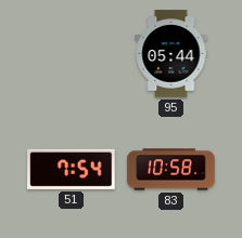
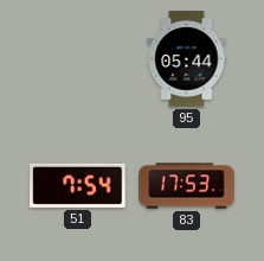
83: 10:58 -> 17:53 (187, 186)
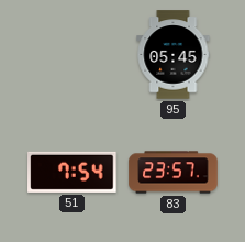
95: 05:44 -> 05:45 (174, 55)
83: 17:53 -> 23:57 (174, 173)
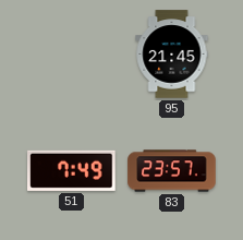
95: 05:45 -> 21:45 (172, 55)
51: 7:54 -> 7:49 (72, 170)
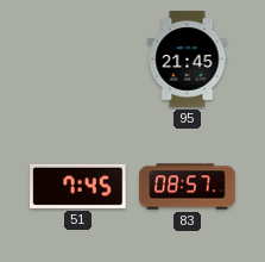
51: 7:49 -> 7:45 (78, 186)
83: 23:57 -> 08:57 (188, 187)
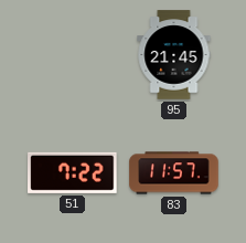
51: 7:45 -> 7:22 (73, 172)
83: 08:57 -> 11:57 (174, 173)
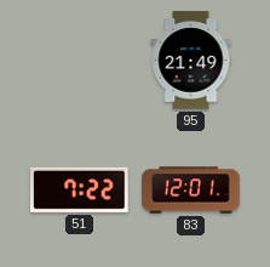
95: 21:45 -> 21:49 (191, 61)
83: 11:57 -> 12:01 (191, 191)
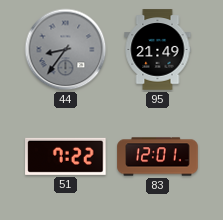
44: none -> 8:36 (66, 50)
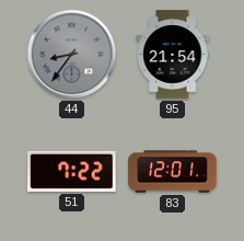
95: 21:49 -> 21:54 (173, 55)
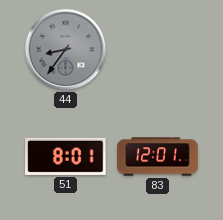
95: 21:54 -> none (173, 55)
51: 7:22 -> 8:01 (66, 156)
